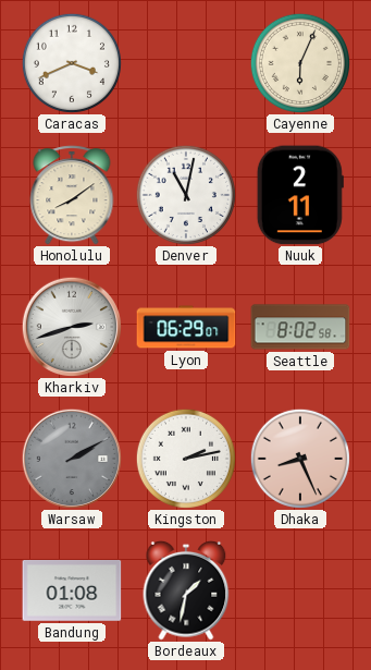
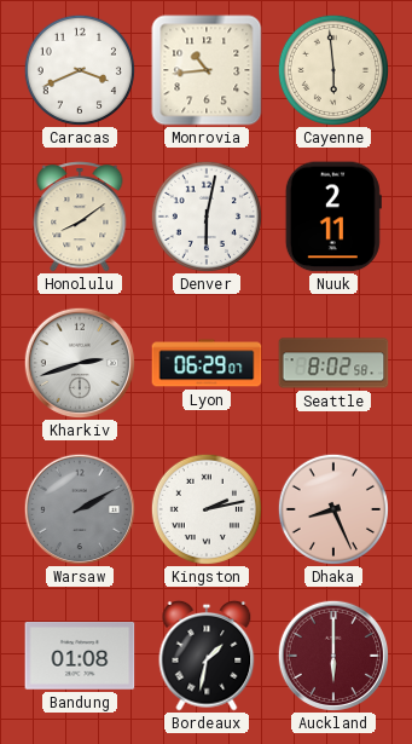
Monrovia: none -> 10:44 (207, 70)
Cayenne: 6:04 -> 5:59 (333, 70)
Denver: 11:02 -> 6:02 (207, 217)
Auckland: none -> 6:00 (332, 654)
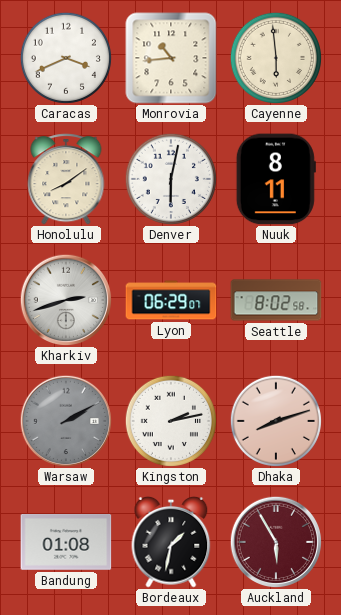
Nuuk: 2:11 -> 8:11 (276, 179)
Dhaka: 8:26 -> 8:12 (276, 421)
Auckland: 6:00 -> 5:55 (275, 541)
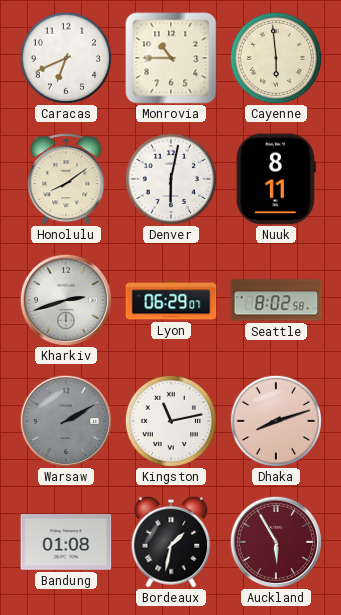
Caracas: 3:41 -> 6:41 (66, 58)
Monrovia: 10:44 -> 10:45 (171, 58)
Kingston: 2:13 -> 11:13 (171, 421)
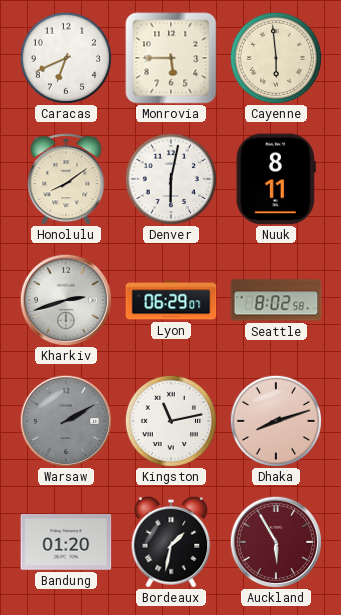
Monrovia: 10:45 -> 5:45 (171, 58)
Bandung: 01:08 -> 01:20 (66, 542)
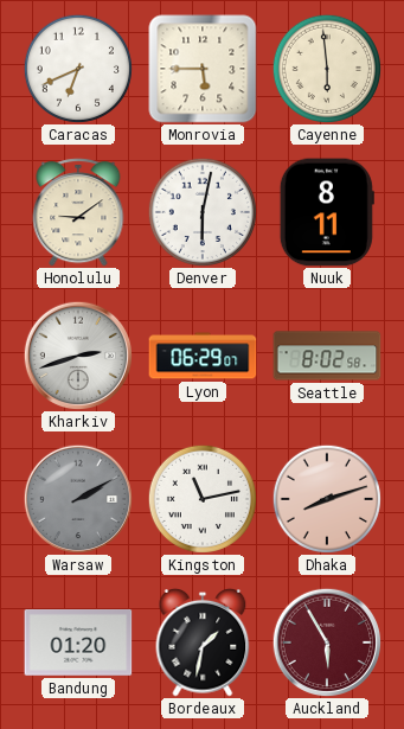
Honolulu: 8:09 -> 9:09 (78, 212)
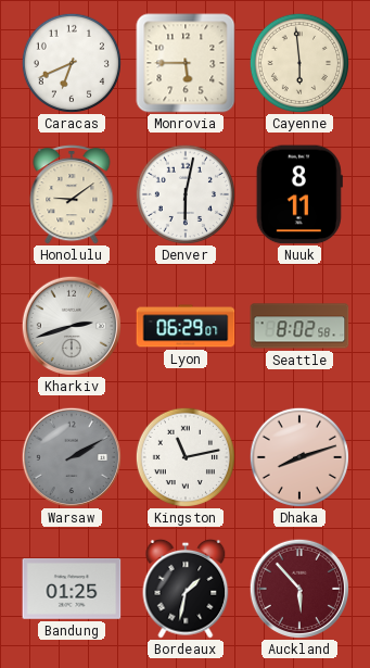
Bandung: 01:20 -> 01:25 (72, 589)
Auckland: 5:55 -> 5:53 (298, 588)
